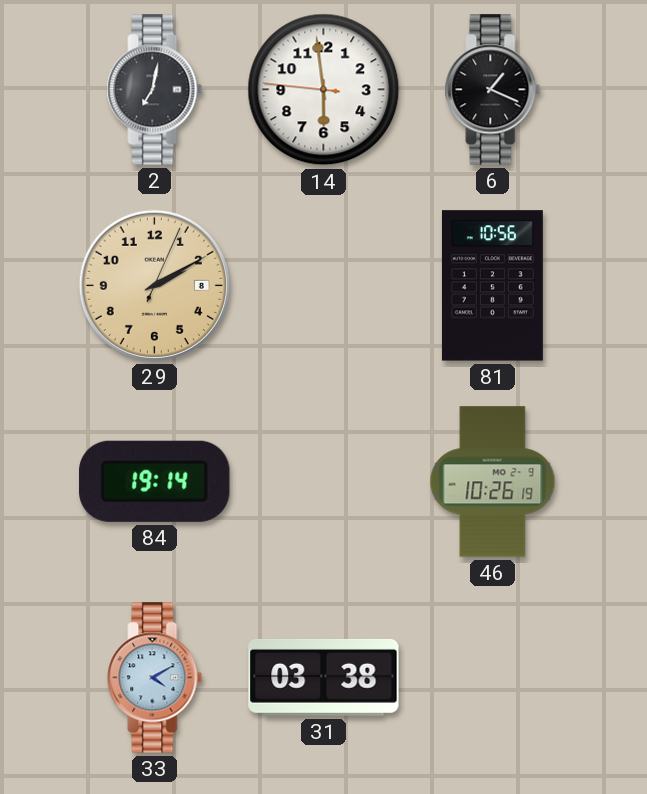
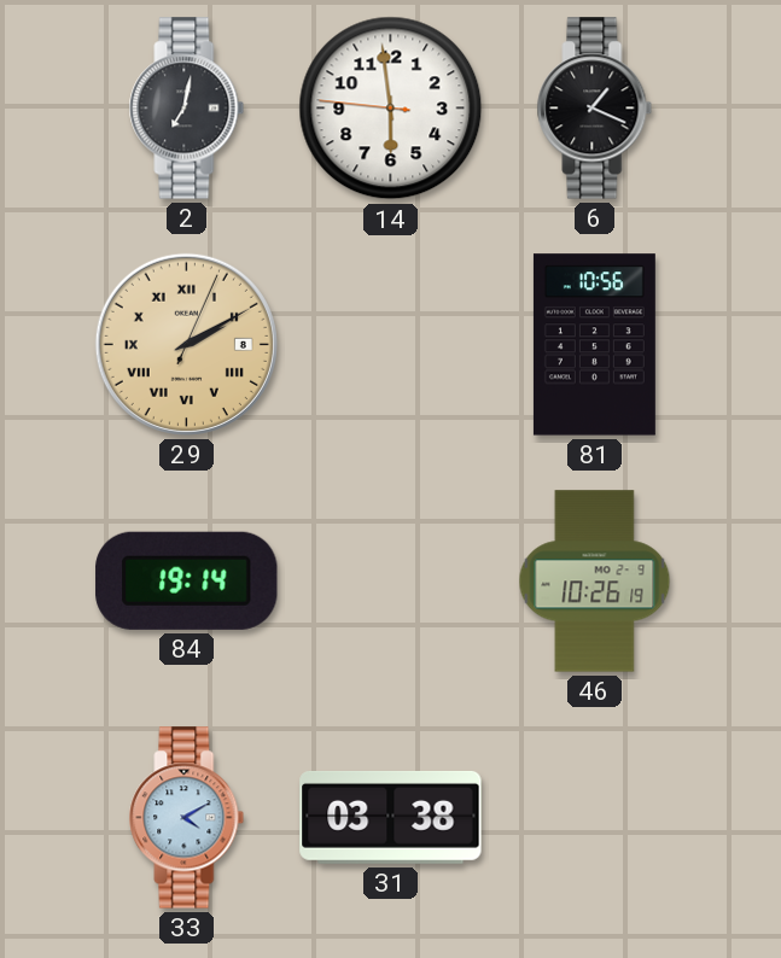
29 numerals: Arabic -> Roman (186, 344)
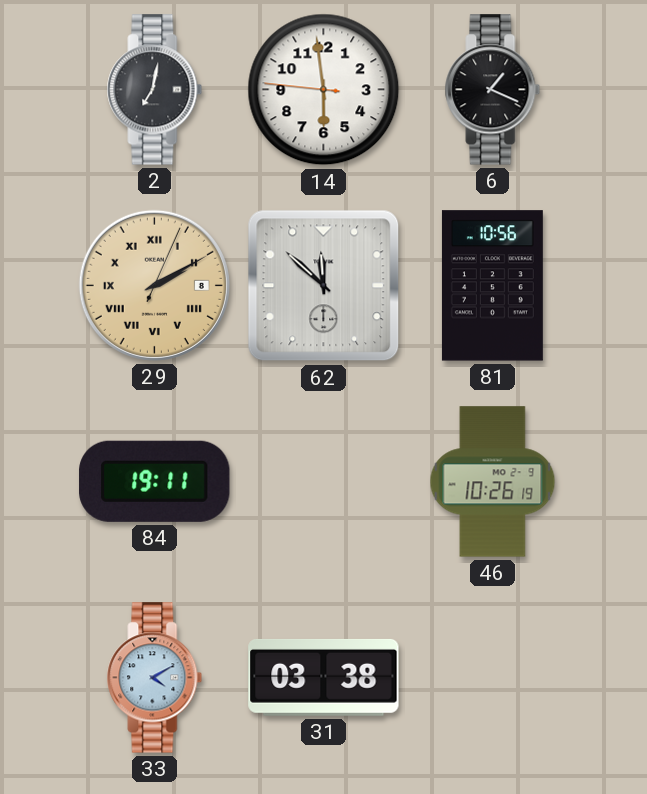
62: none -> 11:52 (324, 286)
84: 19:14 -> 19:11 (155, 481)
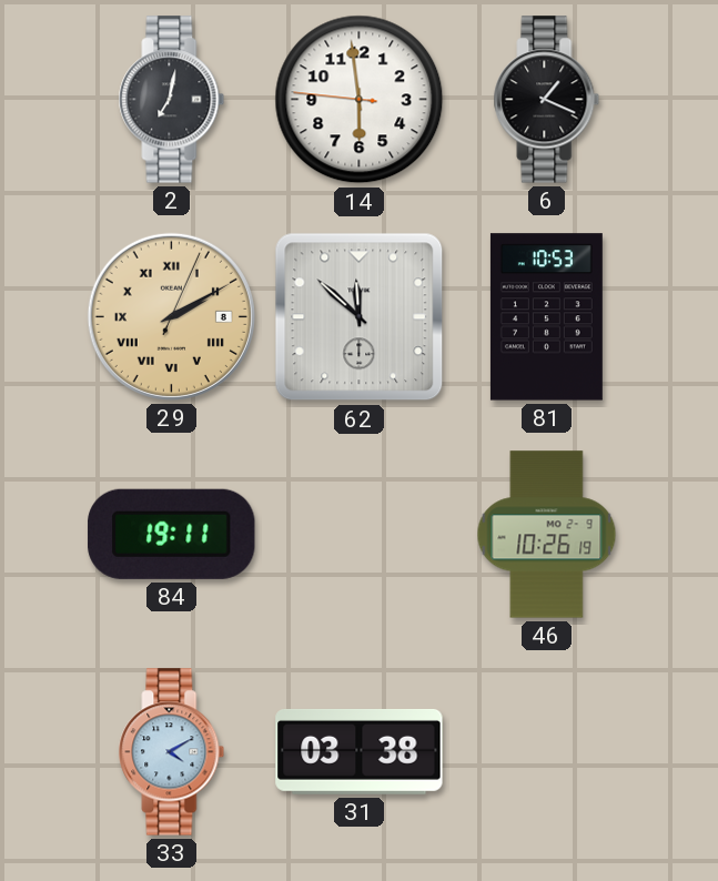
81: 10:56 -> 10:53 (546, 317)
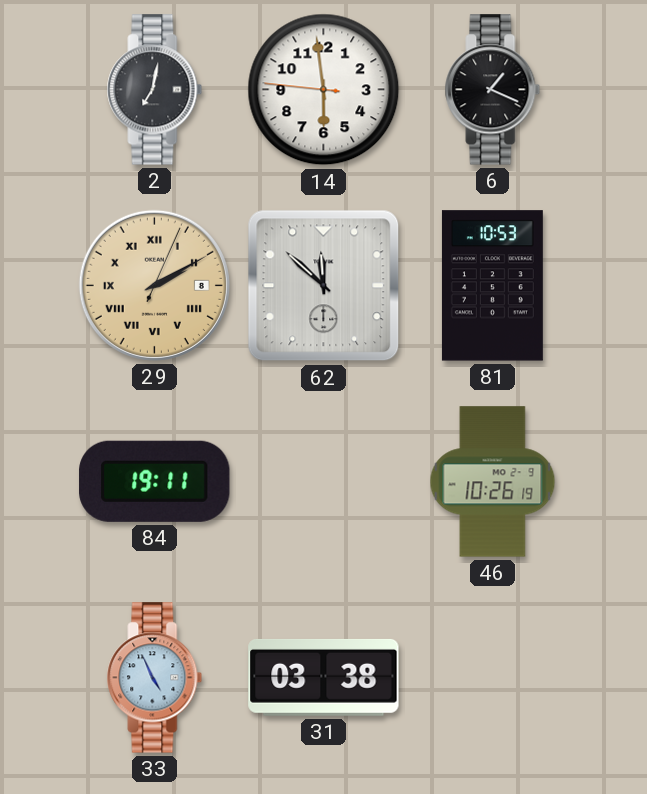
33: 4:10 -> 4:56 (155, 678)
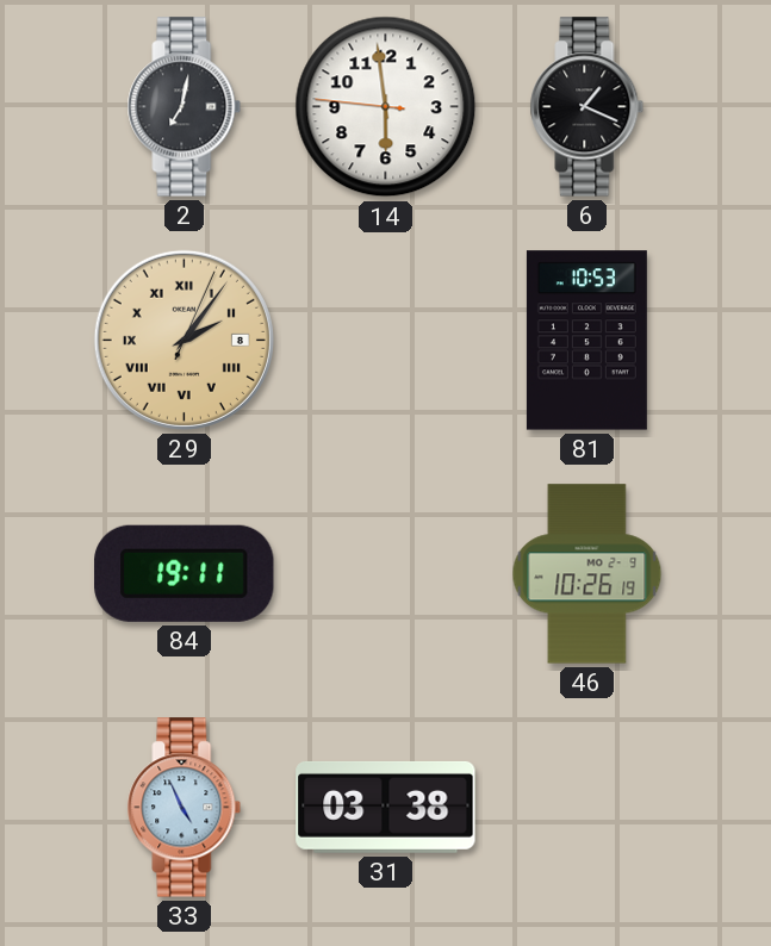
29: 2:10 -> 2:06 (184, 340)
62: 11:52 -> none (324, 286)
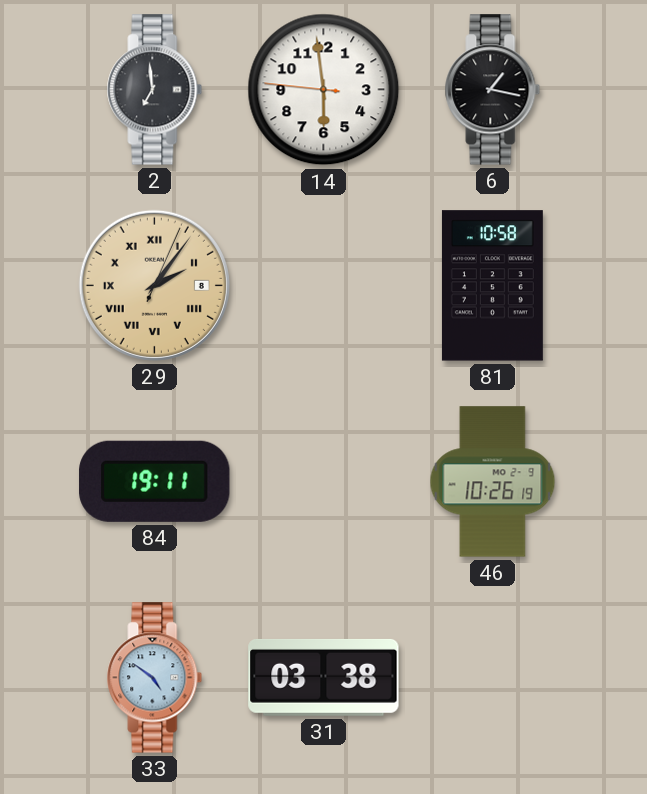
2: 7:02 -> 6:59 (155, 90)
6: 1:19 -> 1:17 (493, 90)
81: 10:53 -> 10:58 (492, 286)
33: 4:56 -> 4:51 (155, 678)
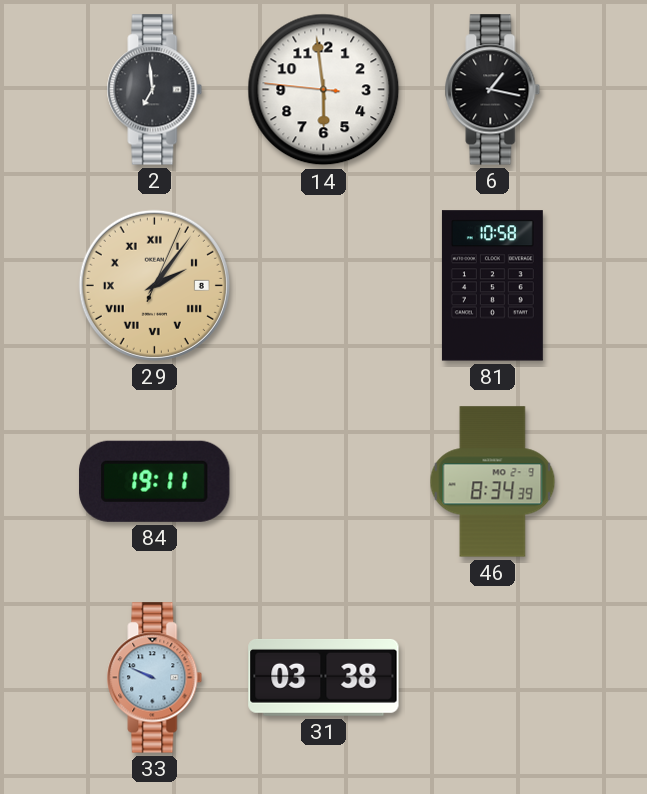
46: 10:26 -> 8:34 (493, 482)
33: 4:51 -> 9:49 (155, 678)
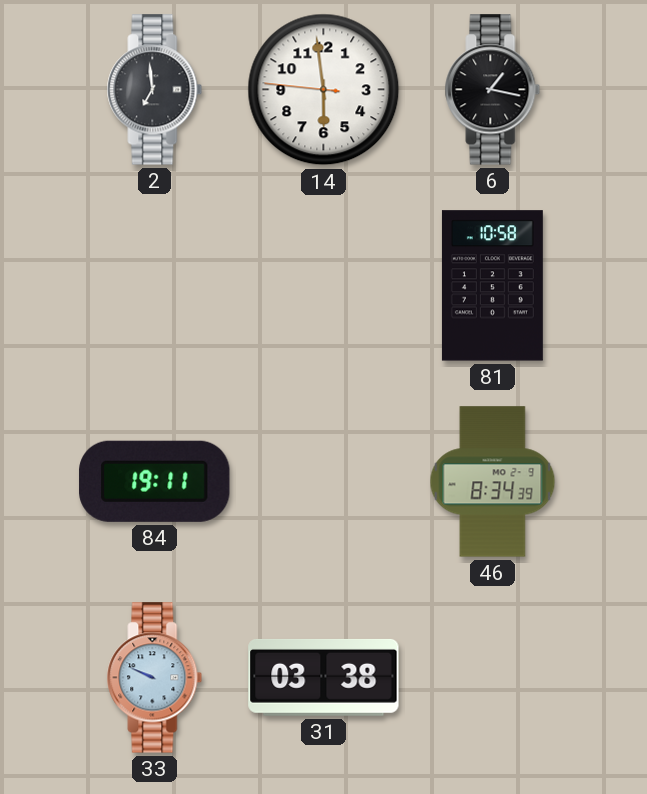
29: 2:06 -> none (154, 285)
